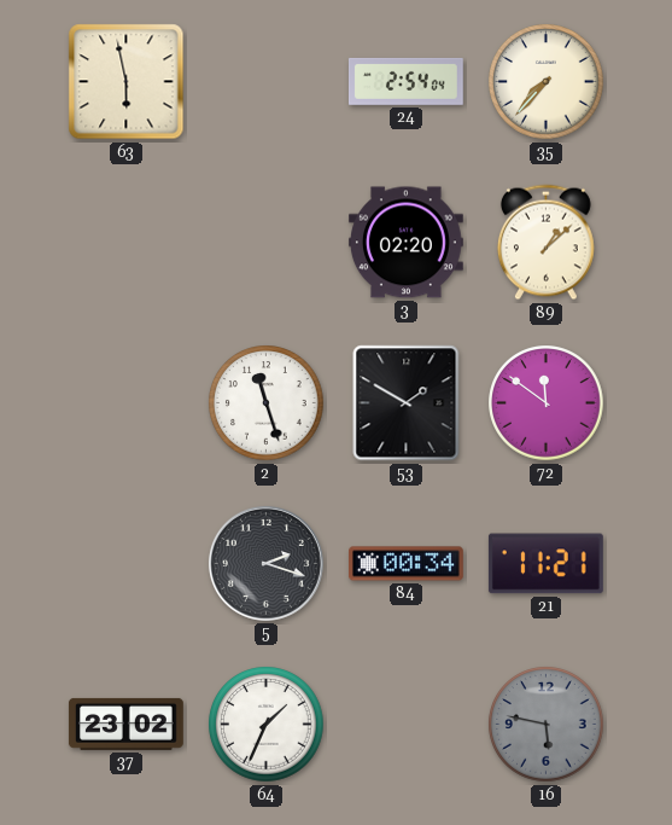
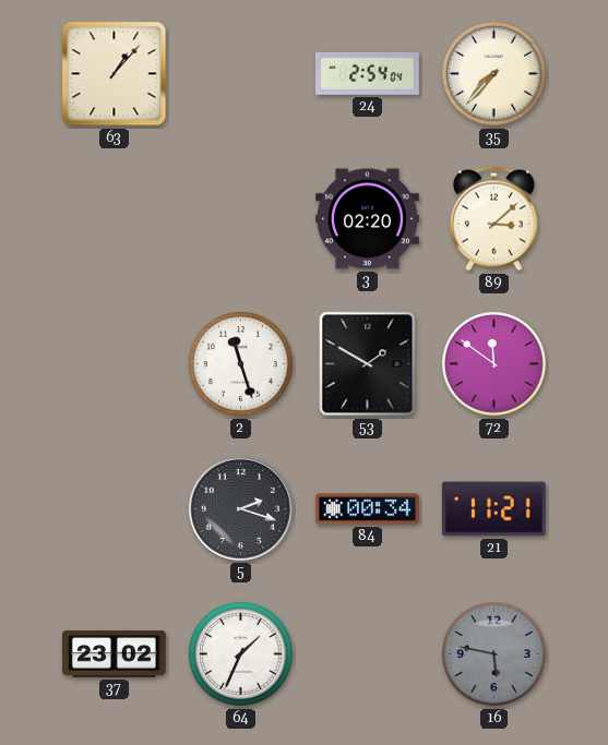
63: 5:58 -> 1:07 (115, 74)
89: 1:08 -> 3:08 (493, 219)
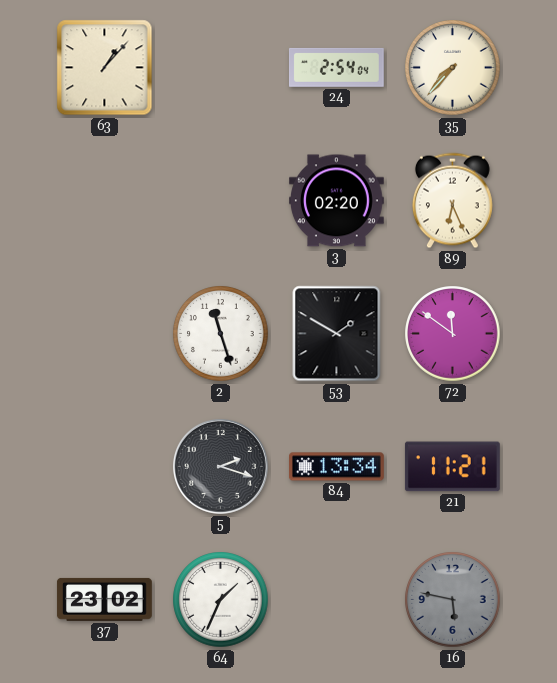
89: 3:08 -> 6:26 (452, 201)
84: 00:34 -> 13:34 (337, 467)
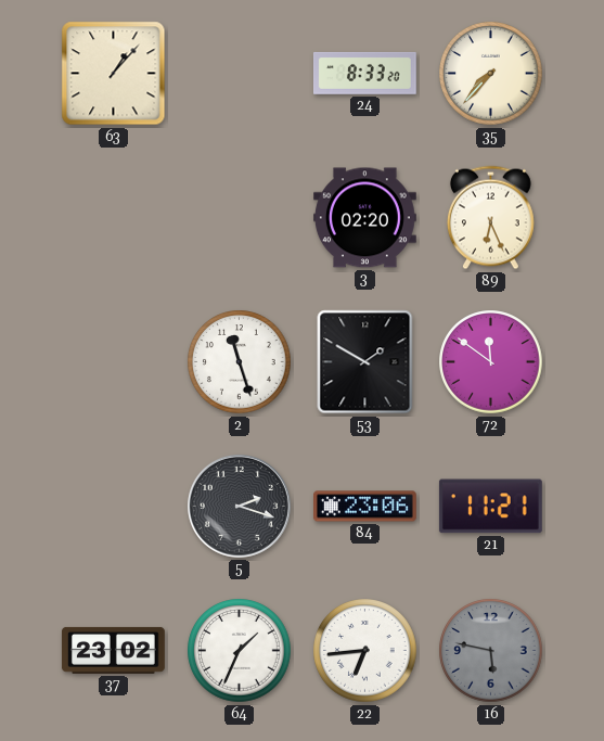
24: 2:54 -> 8:33 (364, 73)
84: 13:34 -> 23:06 (365, 507)
22: none -> 6:44 (365, 651)
